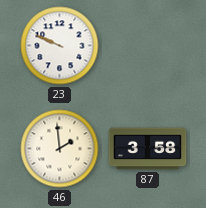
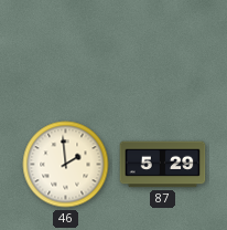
23: 9:49 -> none (60, 46)
87: 3:58 -> 5:29 (163, 165)
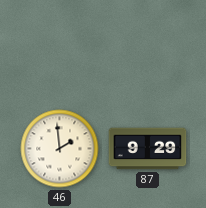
87: 5:29 -> 9:29 (148, 149)
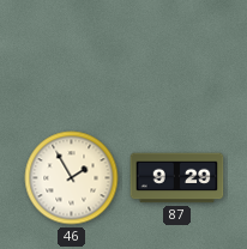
46: 1:59 -> 1:55 (72, 178)
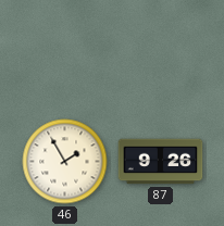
87: 9:29 -> 9:26 (161, 162)
